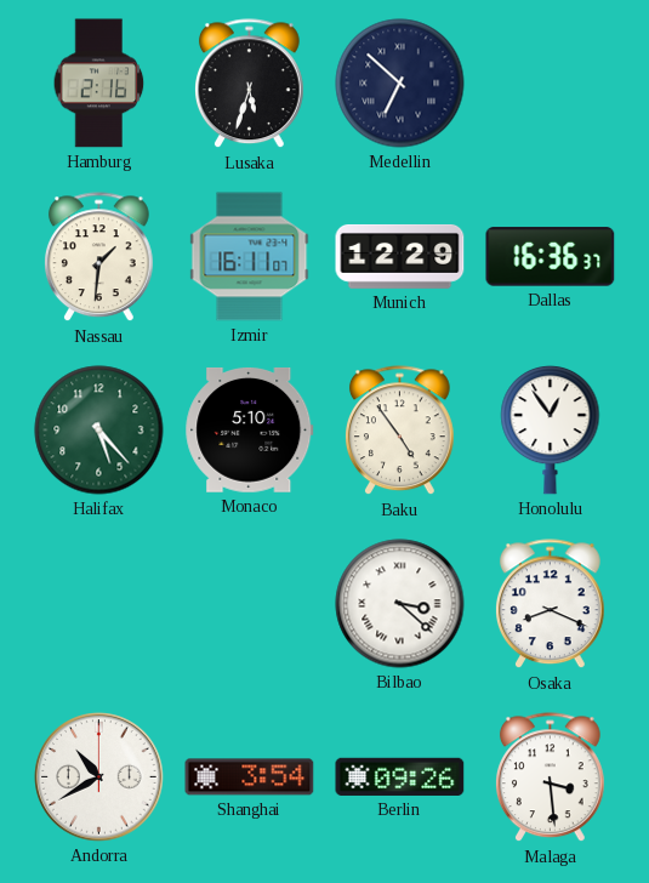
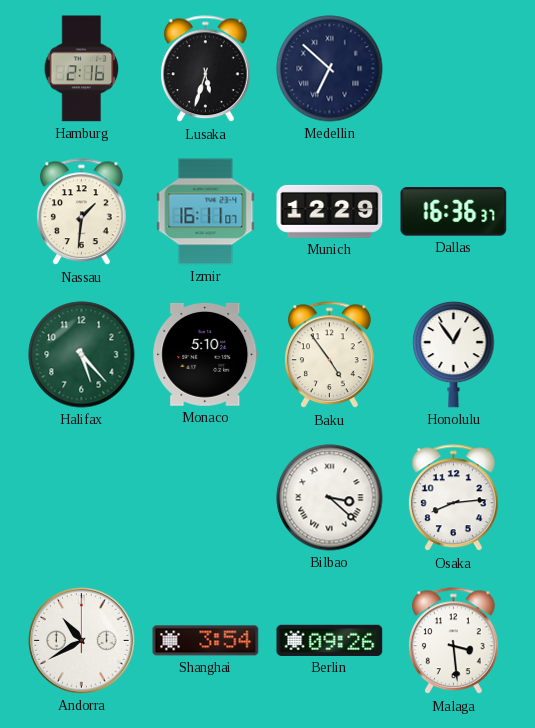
Osaka: 8:19 -> 8:14 (454, 498)
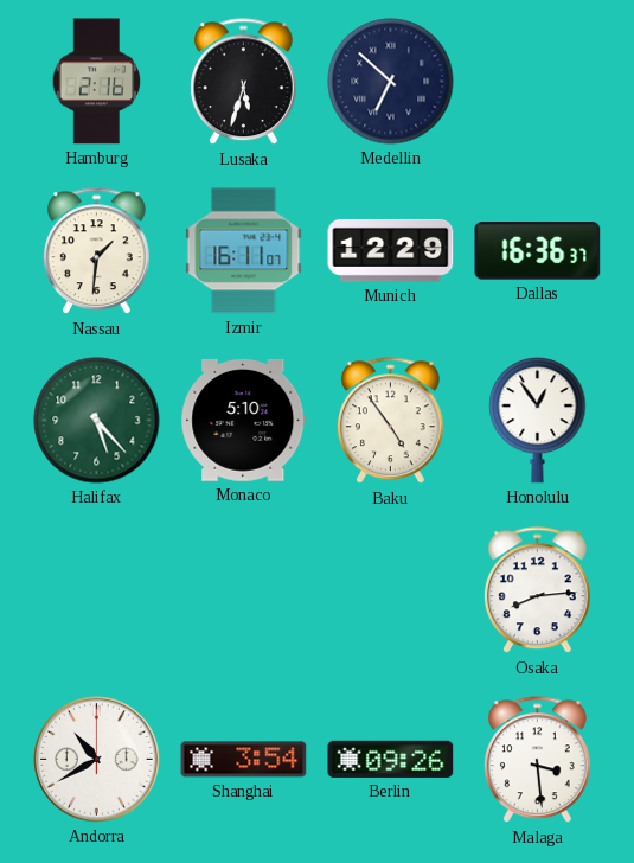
Bilbao: 3:22 -> none (330, 498)
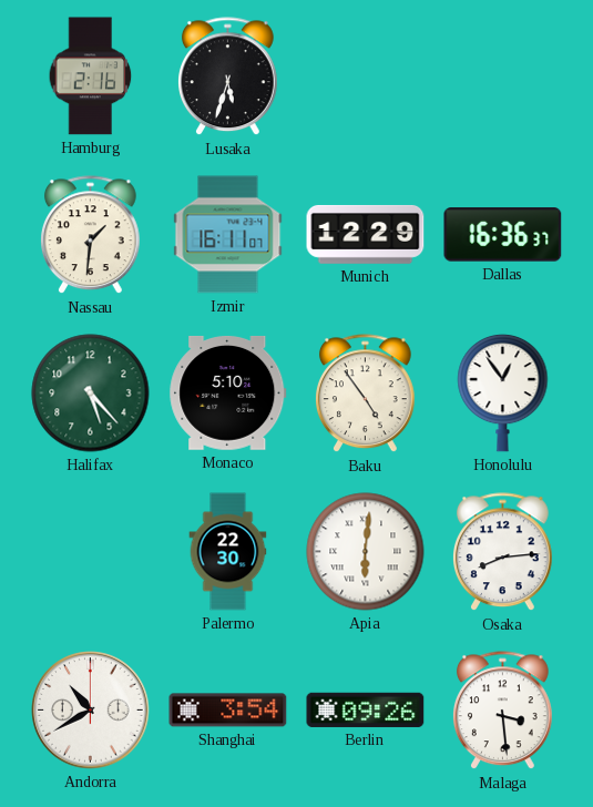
Medellin: 6:52 -> none (391, 82)
Palermo: none -> 22:30 (228, 552)
Apia: none -> 6:01 (366, 552)
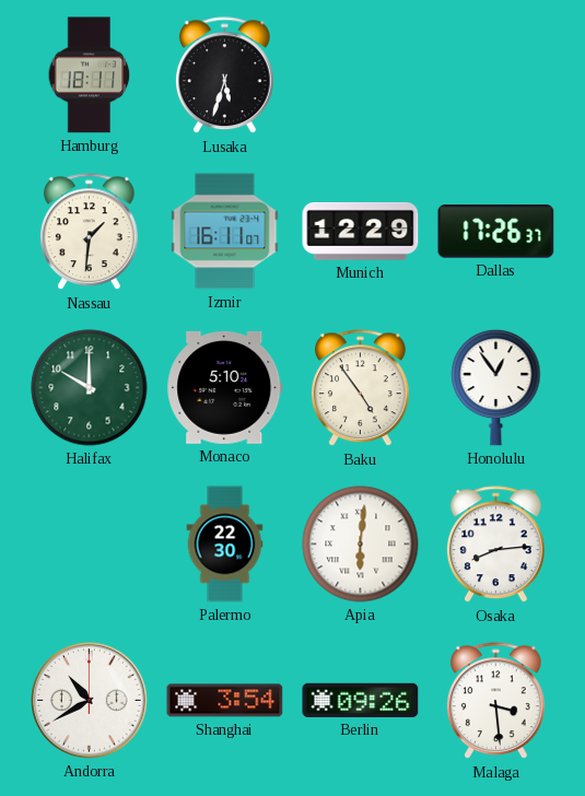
Hamburg: 2:16 -> 18:11 (90, 75)
Dallas: 16:36 -> 17:26 (496, 232)
Halifax: 5:23 -> 10:00 (90, 388)
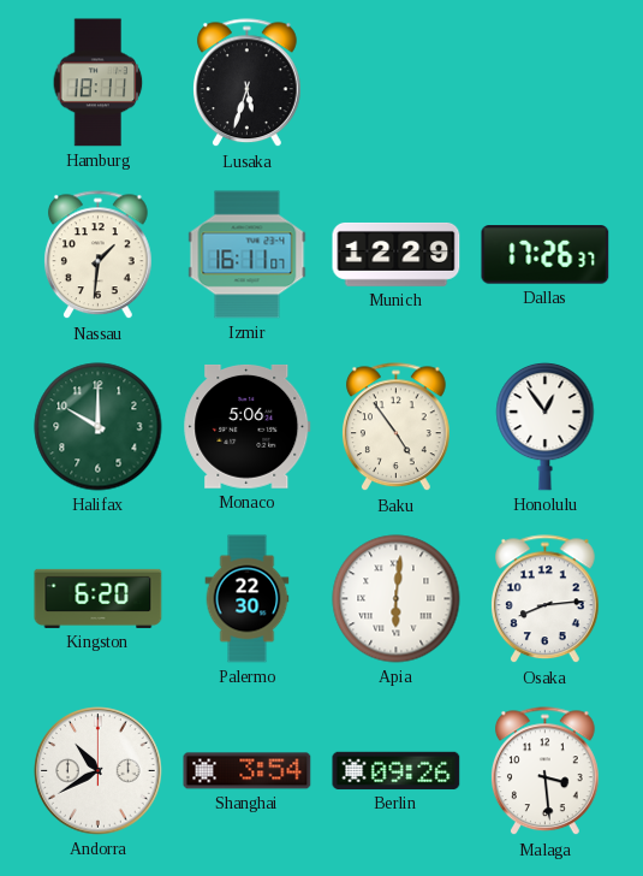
Monaco: 5:10 -> 5:06 (248, 426)
Kingston: none -> 6:20 (99, 598)
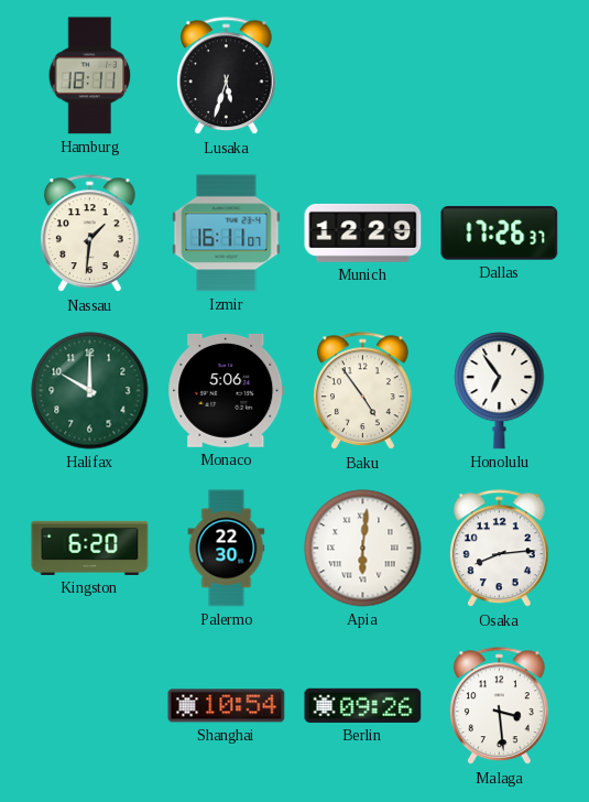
Honolulu: 12:54 -> 6:54 (500, 390)
Andorra: 10:40 -> none (99, 771)
Shanghai: 3:54 -> 10:54 (227, 706)
